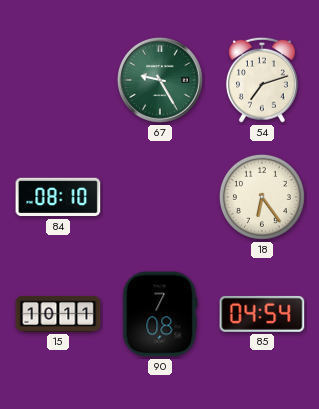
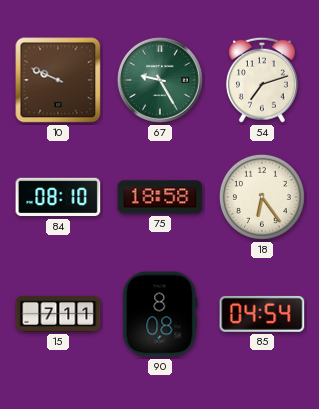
10: none -> 9:49 (58, 80)
75: none -> 18:58 (160, 197)
15: 10:11 -> 7:11 (58, 314)
90: 7:08 -> 8:08 (160, 314)
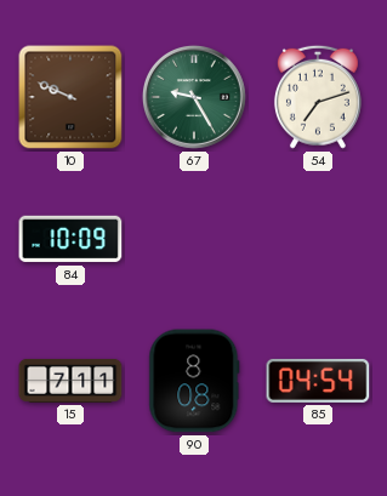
84: 08:10 -> 10:09 (70, 239)
75: 18:58 -> none (160, 197)
18: 6:24 -> none (262, 197)
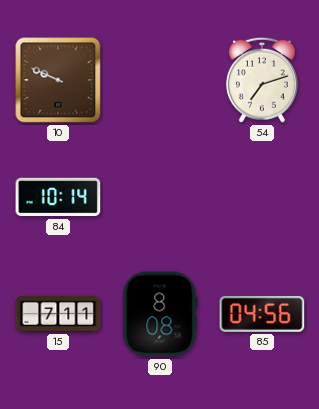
67: 9:25 -> none (194, 97)
84: 10:09 -> 10:14 (58, 197)
85: 04:54 -> 04:56 (262, 314)
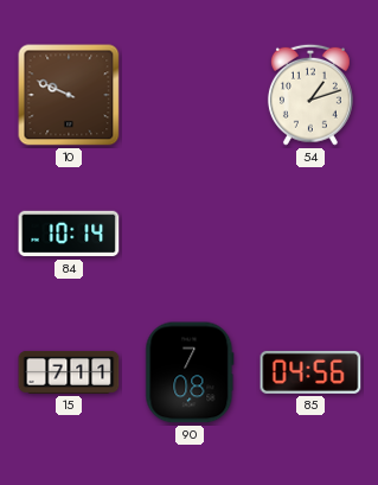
54: 7:12 -> 1:12 (310, 95)
90: 8:08 -> 7:08 (190, 372)
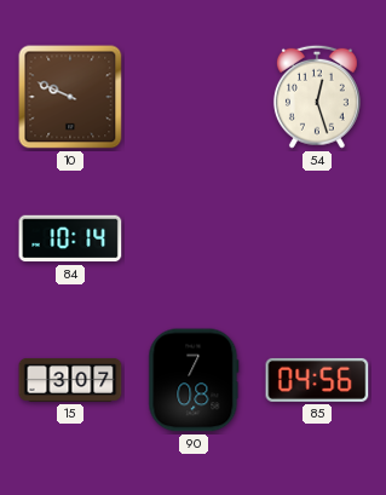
54: 1:12 -> 12:27 (317, 97)
15: 7:11 -> 3:07 (70, 380)
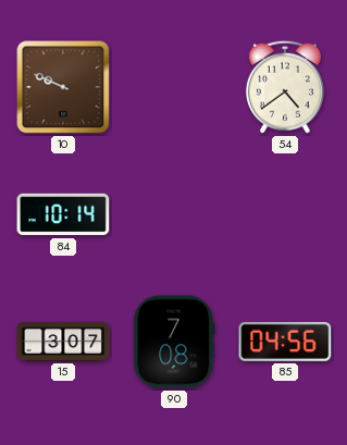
54: 12:27 -> 4:39 (285, 87)
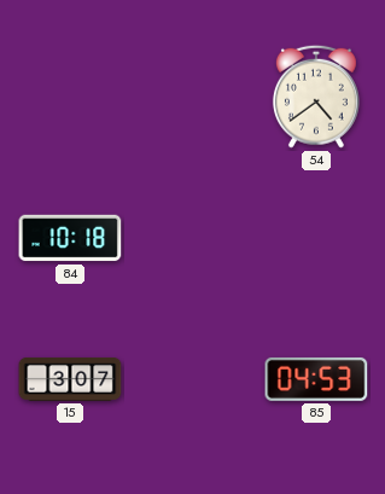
10: 9:49 -> none (63, 87)
84: 10:14 -> 10:18 (70, 238)
90: 7:08 -> none (174, 342)
85: 04:56 -> 04:53 (316, 379)
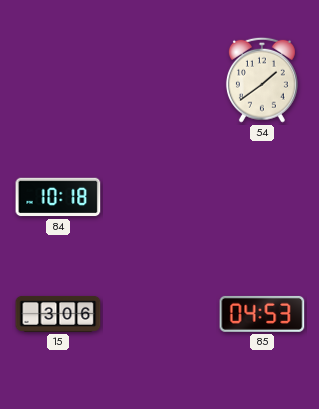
54: 4:39 -> 1:39 (262, 80)
15: 3:07 -> 3:06 (58, 314)
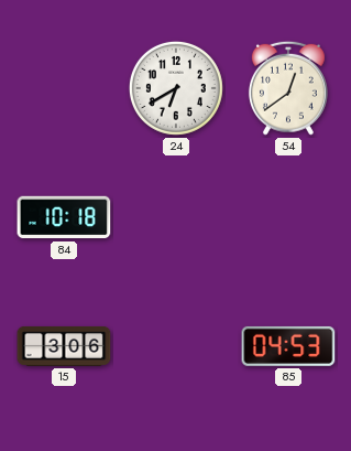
24: none -> 6:40 (176, 88)
54: 1:39 -> 12:39 (288, 88)
